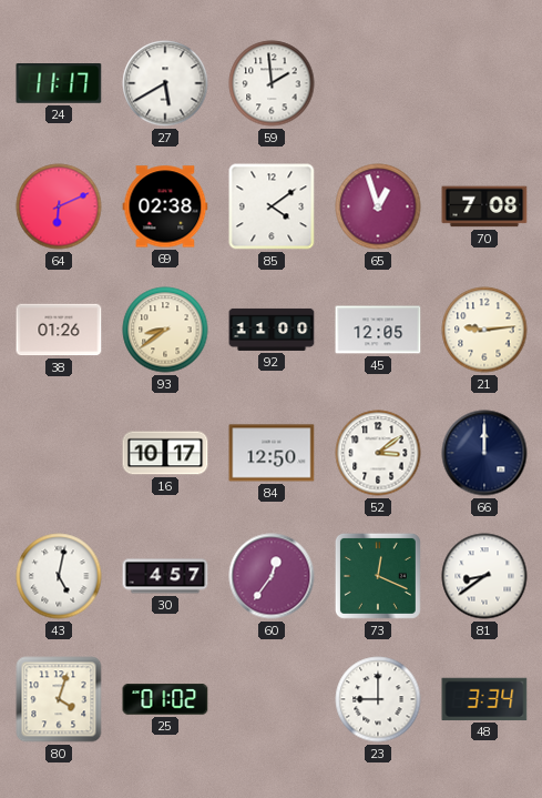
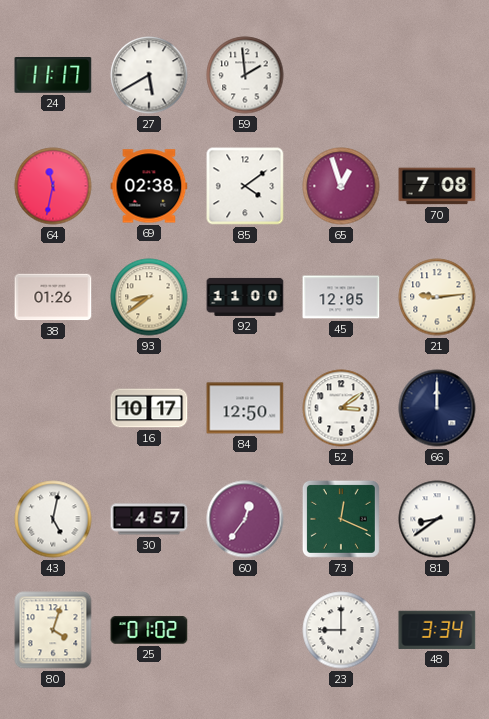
64: 6:11 -> 11:32 (53, 186)
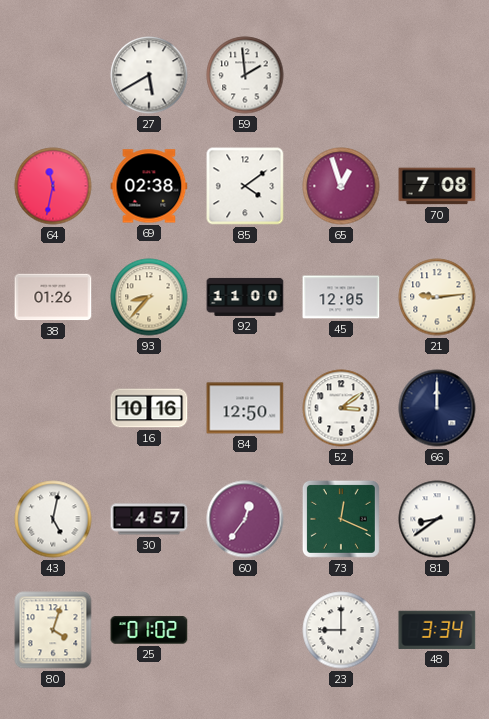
24: 11:17 -> none (53, 76)
93: 8:39 -> 8:37 (149, 297)
16: 10:17 -> 10:16 (149, 408)
